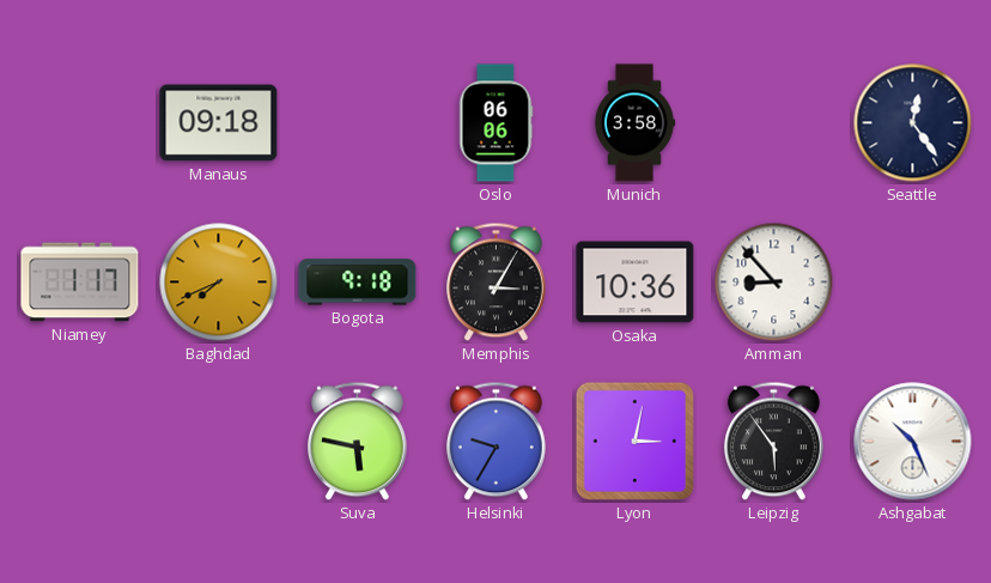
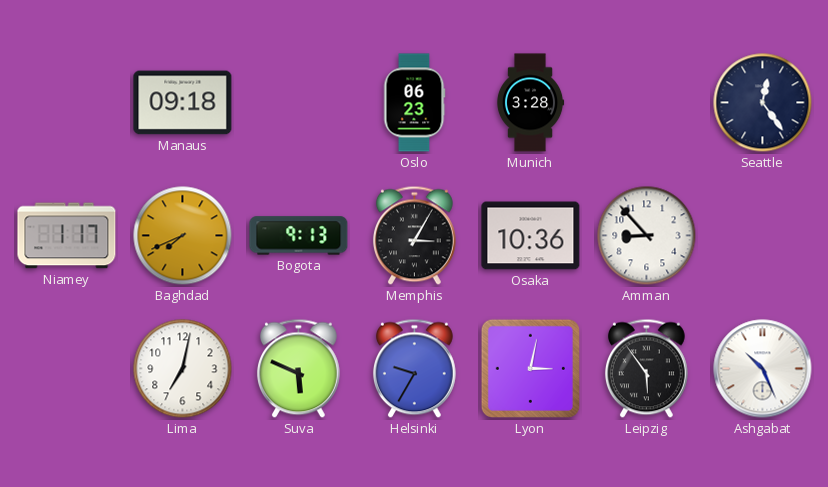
Oslo: 06:06 -> 06:23 (414, 103)
Munich: 3:58 -> 3:28 (530, 103)
Bogota: 9:18 -> 9:13 (299, 236)
Lima: none -> 7:02 (183, 369)
Suva: 5:47 -> 5:49 (298, 369)
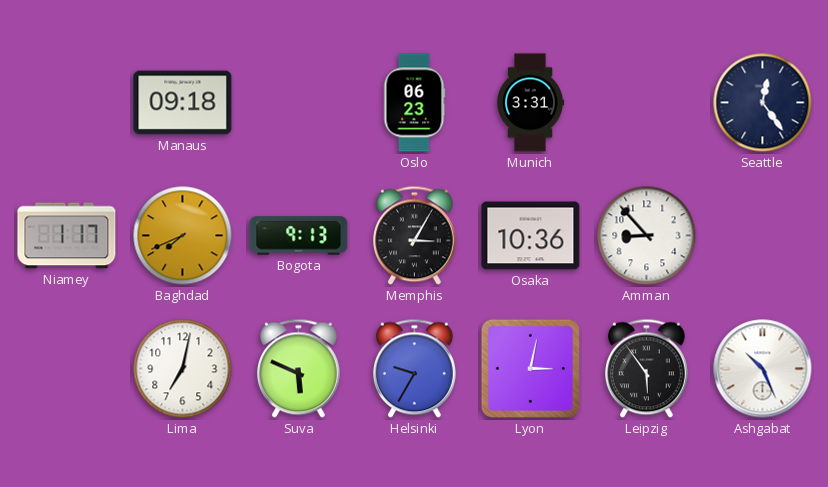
Munich: 3:28 -> 3:31 (530, 103)
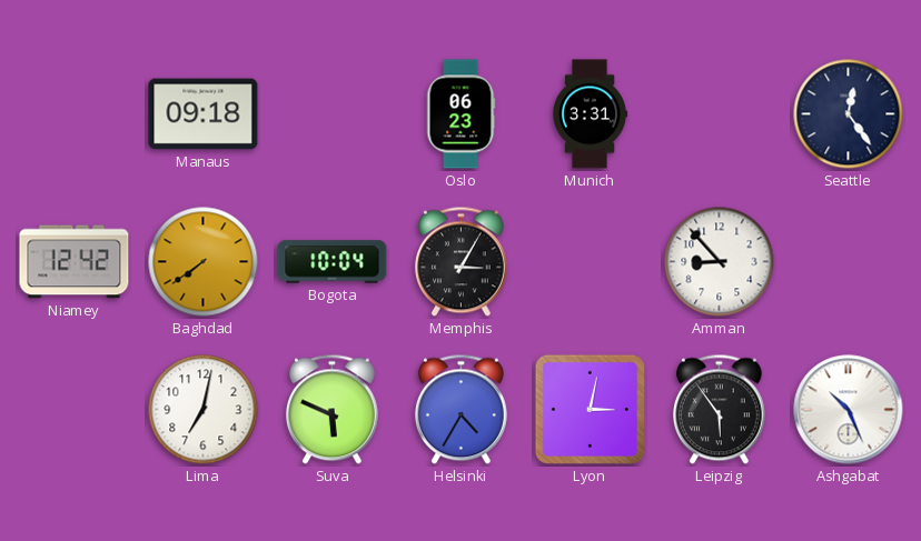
Niamey: 1:17 -> 12:42 (75, 262)
Baghdad: 7:41 -> 7:39 (204, 262)
Bogota: 9:13 -> 10:04 (333, 262)
Osaka: 10:36 -> none (531, 236)
Helsinki: 9:35 -> 4:35 (460, 410)
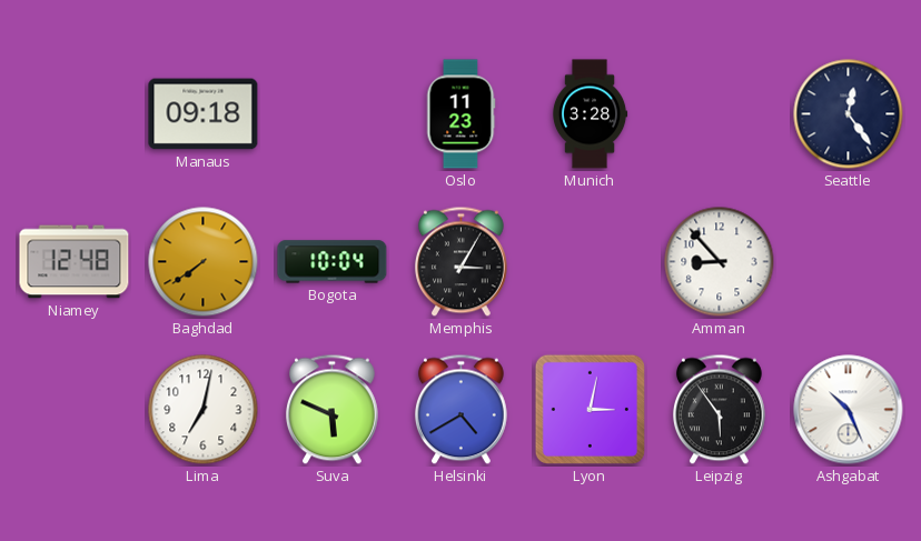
Oslo: 06:23 -> 11:23 (460, 114)
Munich: 3:31 -> 3:28 (590, 114)
Niamey: 12:42 -> 12:48 (75, 262)
Helsinki: 4:35 -> 4:40 (460, 410)
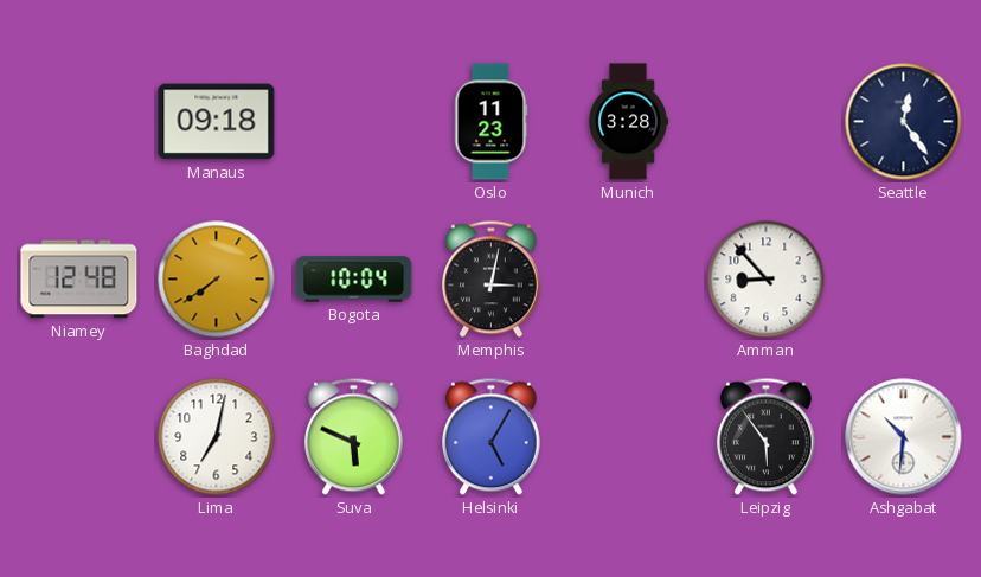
Memphis: 3:05 -> 3:02 (490, 280)
Helsinki: 4:40 -> 5:05 (490, 437)
Lyon: 3:02 -> none (590, 409)
Ashgabat: 10:26 -> 10:31 (904, 437)
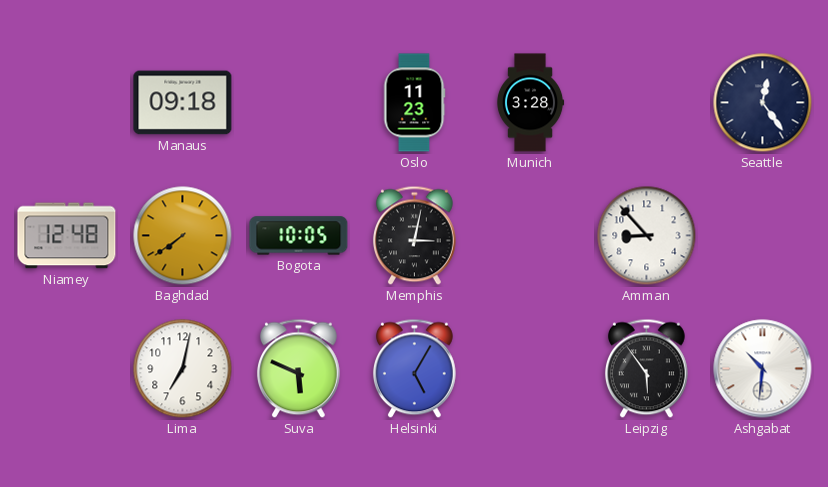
Bogota: 10:04 -> 10:05 (299, 236)
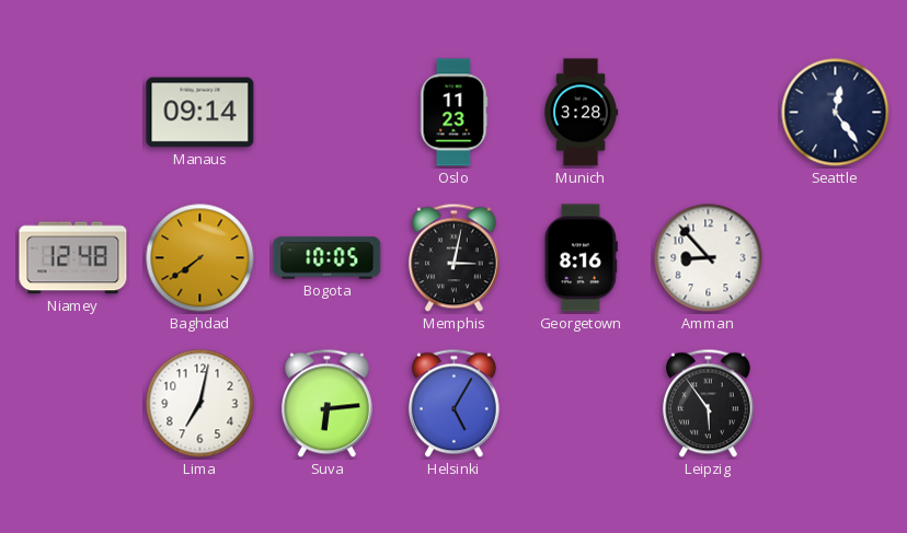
Manaus: 09:18 -> 09:14 (200, 113)
Georgetown: none -> 8:16 (581, 258)
Suva: 5:49 -> 6:14 (326, 404)
Ashgabat: 10:31 -> none (763, 369)
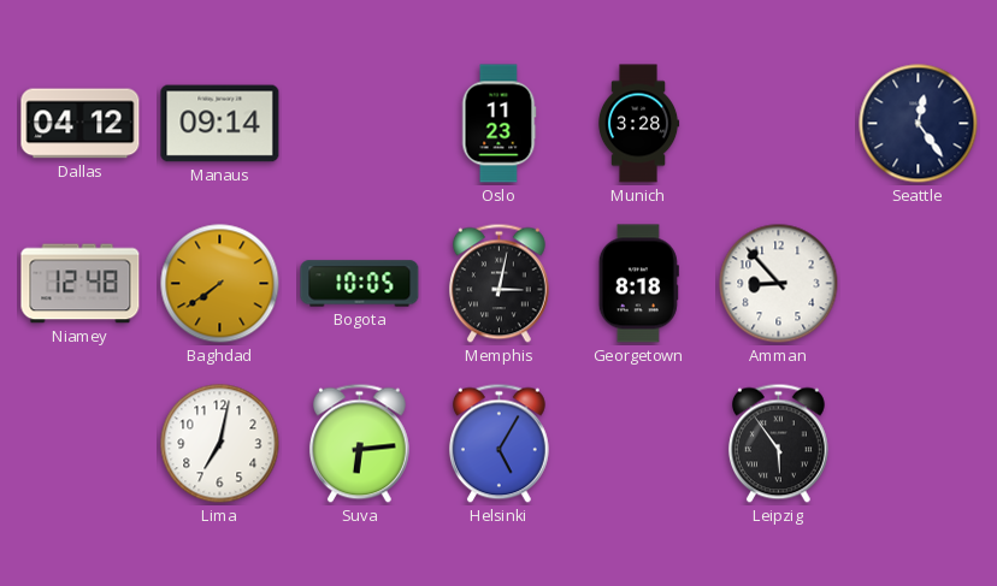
Dallas: none -> 04:12 (81, 124)
Georgetown: 8:16 -> 8:18 (638, 284)
